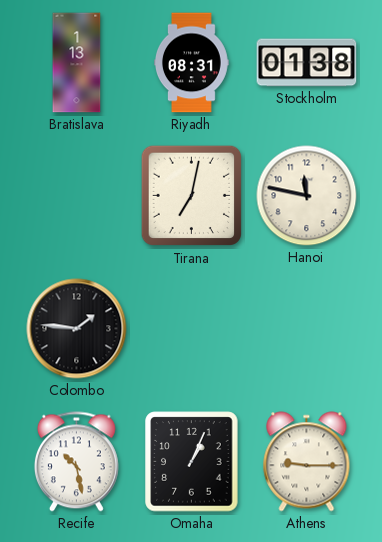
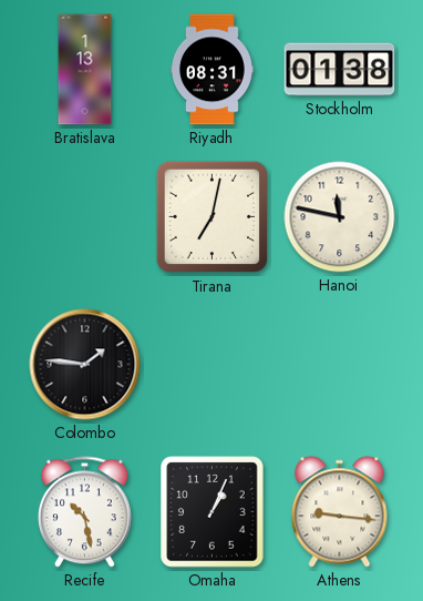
Athens: 9:15 -> 9:16 (340, 512)
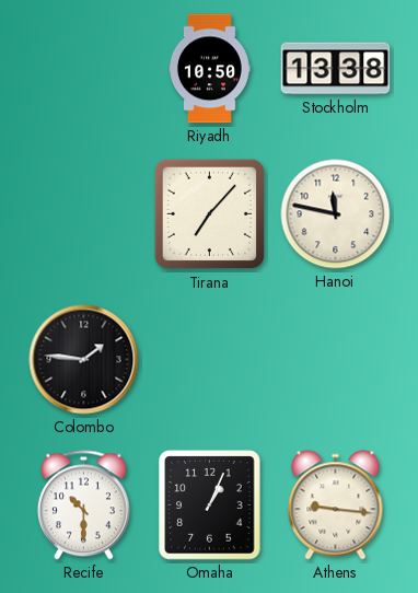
Bratislava: 1:13 -> none (85, 70)
Riyadh: 08:31 -> 10:50 (210, 69)
Stockholm: 01:38 -> 13:38 (336, 69)
Tirana: 7:02 -> 7:07 (210, 214)
Recife: 10:28 -> 10:30 (83, 505)
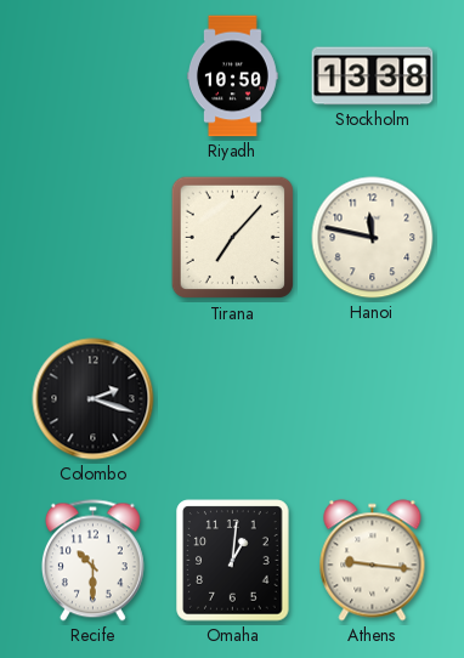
Colombo: 1:46 -> 2:18 (94, 399)
Omaha: 1:04 -> 1:01 (233, 561)
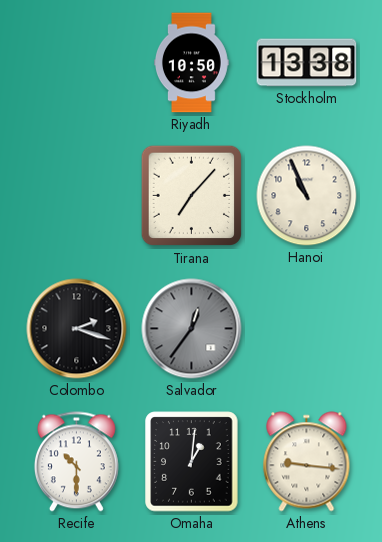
Hanoi: 11:47 -> 10:56 (307, 196)
Salvador: none -> 12:36 (192, 329)
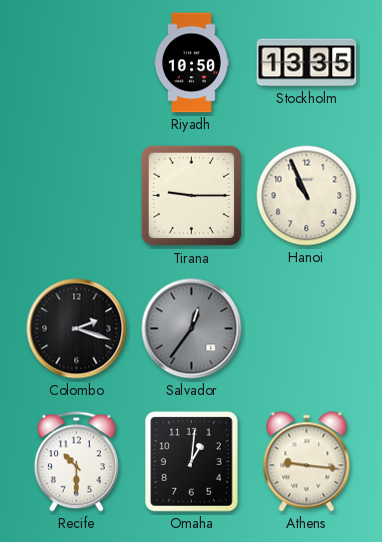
Stockholm: 13:38 -> 13:35 (307, 63)
Tirana: 7:07 -> 9:15 (192, 196)
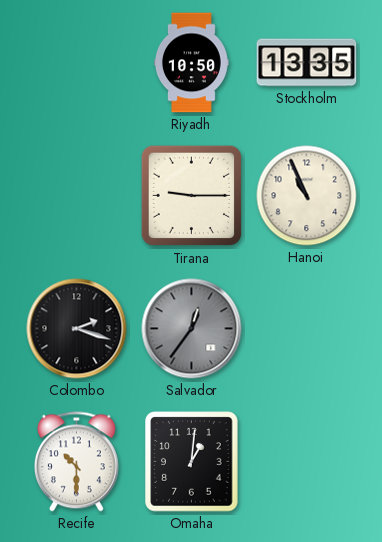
Athens: 9:16 -> none (307, 462)
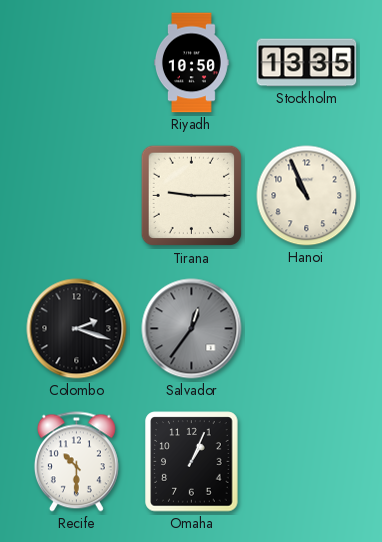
Omaha: 1:01 -> 1:04 (192, 462)
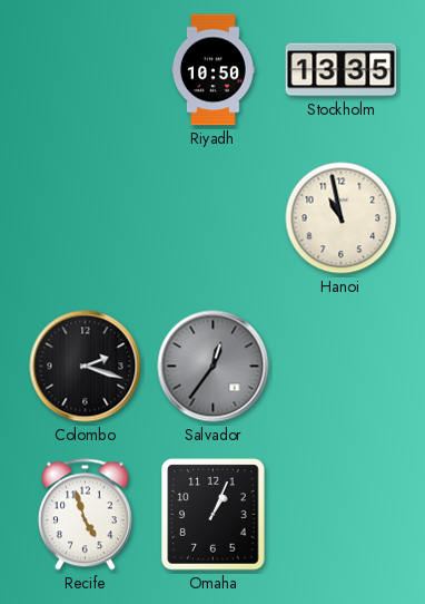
Tirana: 9:15 -> none (192, 196)
Hanoi: 10:56 -> 10:58 (342, 218)
Recife: 10:30 -> 4:57 (85, 515)
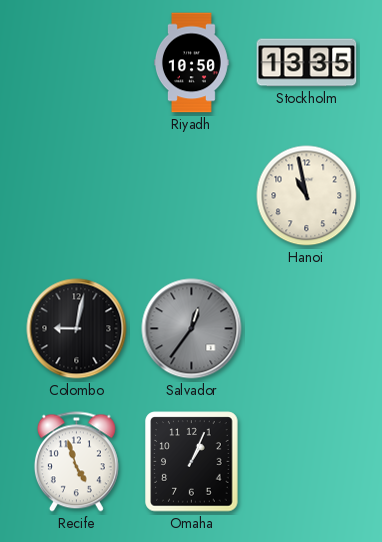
Colombo: 2:18 -> 9:02 (77, 329)
